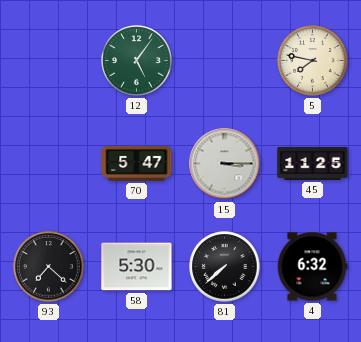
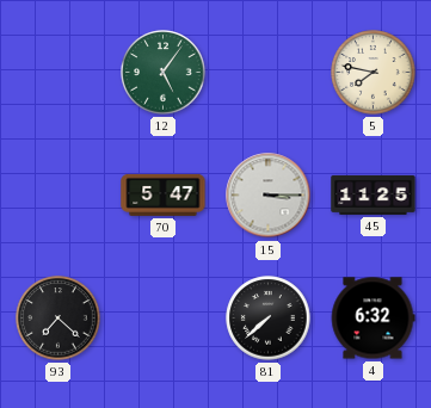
58: 5:30 -> none (137, 267)
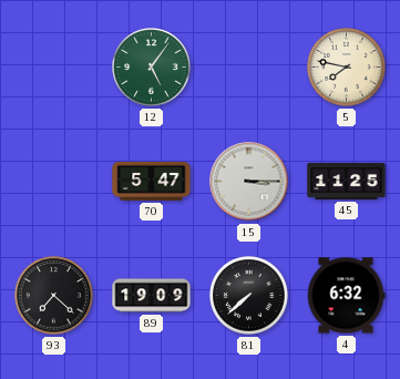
89: none -> 19:09 (152, 296)
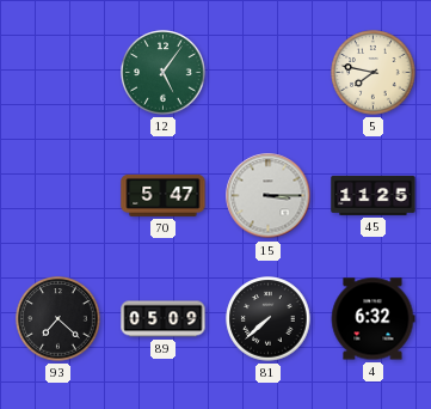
89: 19:09 -> 05:09 (164, 319)
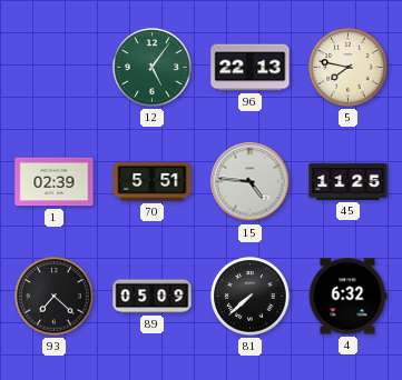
96: none -> 22:13 (251, 68)
1: none -> 02:39 (55, 182)
70: 5:47 -> 5:51 (153, 181)
15: 3:15 -> 4:46 (251, 182)
